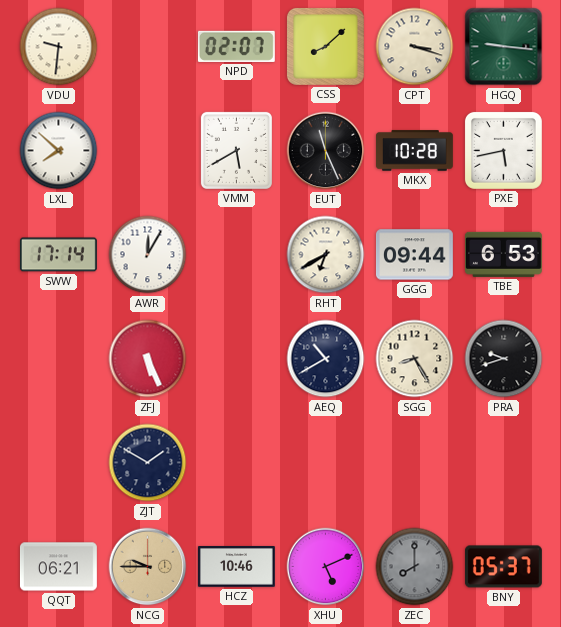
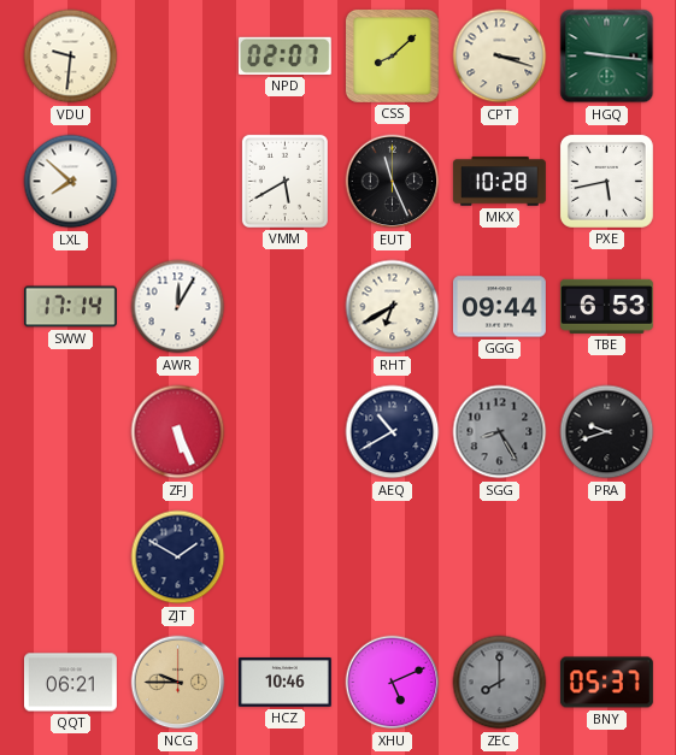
SGG dial: cream -> grey (500, 432)
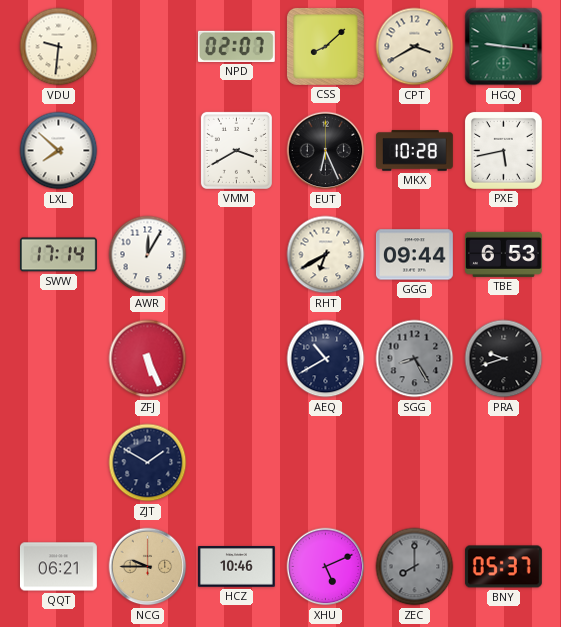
CPT: 3:18 -> 3:40 (415, 47)
VMM: 5:40 -> 3:40 (236, 150)
EUT: 11:26 -> 6:26 (326, 151)
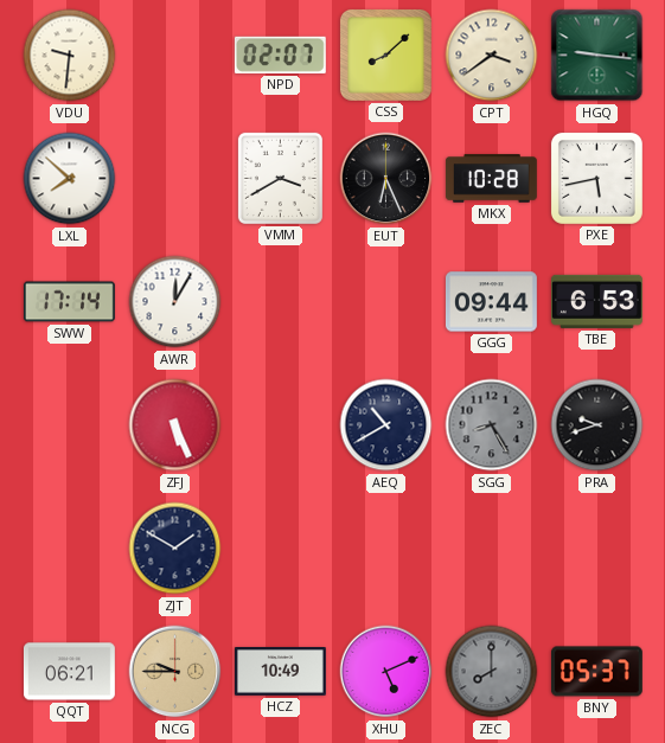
CPT: 3:40 -> 3:39 (492, 56)
RHT: 6:40 -> none (326, 255)
HCZ: 10:46 -> 10:49 (280, 672)
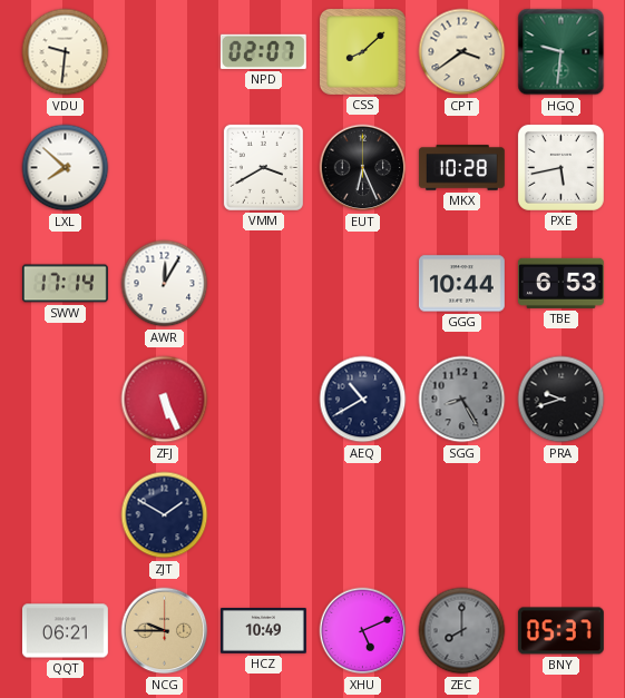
HGQ: 9:16 -> 9:31 (561, 52)
GGG: 09:44 -> 10:44 (461, 284)
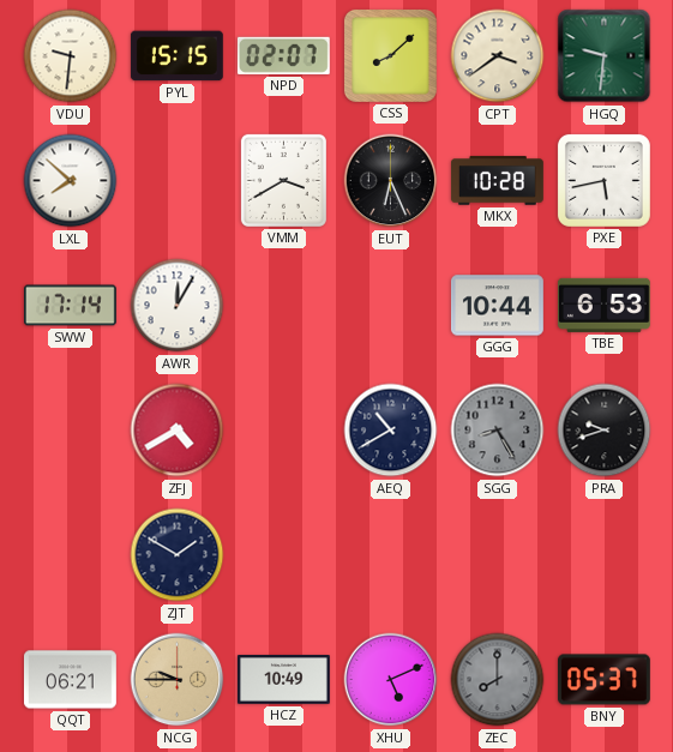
PYL: none -> 15:15 (176, 56)
ZFJ: 5:26 -> 4:40 (178, 431)
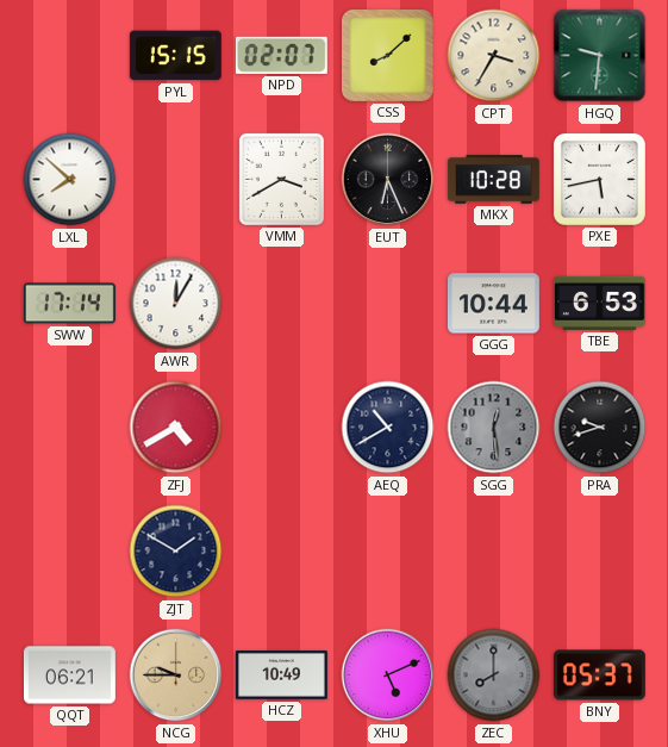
VDU: 9:31 -> none (71, 56)
CPT: 3:39 -> 3:35 (494, 56)
SGG: 8:25 -> 12:29 (494, 428)
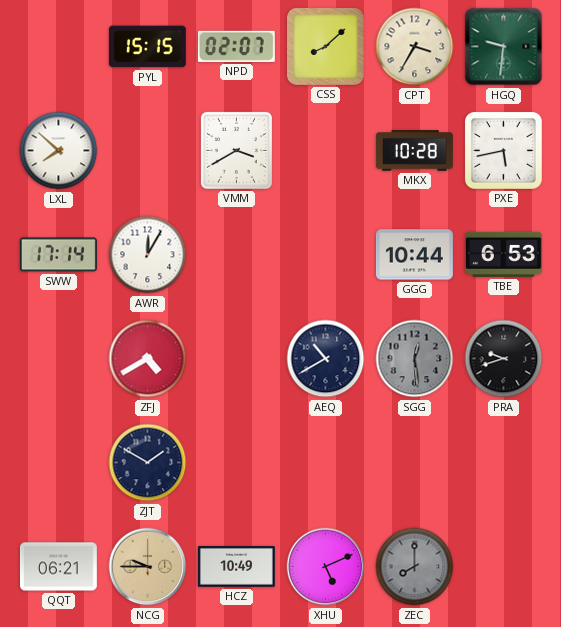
EUT: 6:26 -> none (388, 180)
BNY: 05:37 -> none (599, 676)
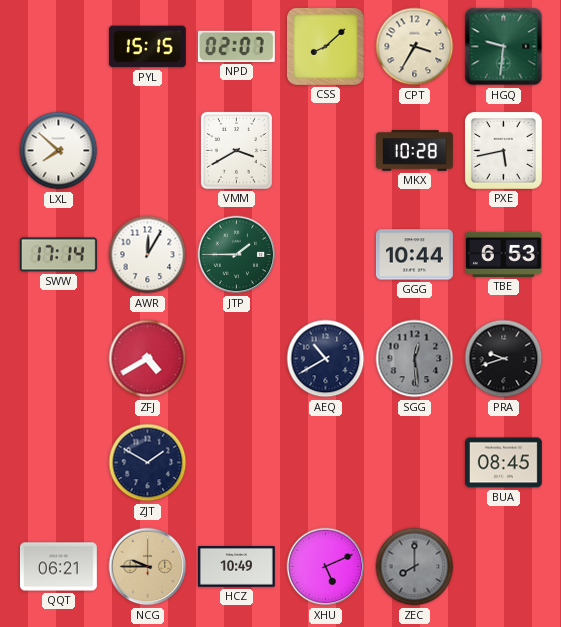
JTP: none -> 1:45 (237, 255)
BUA: none -> 08:45 (503, 463)
